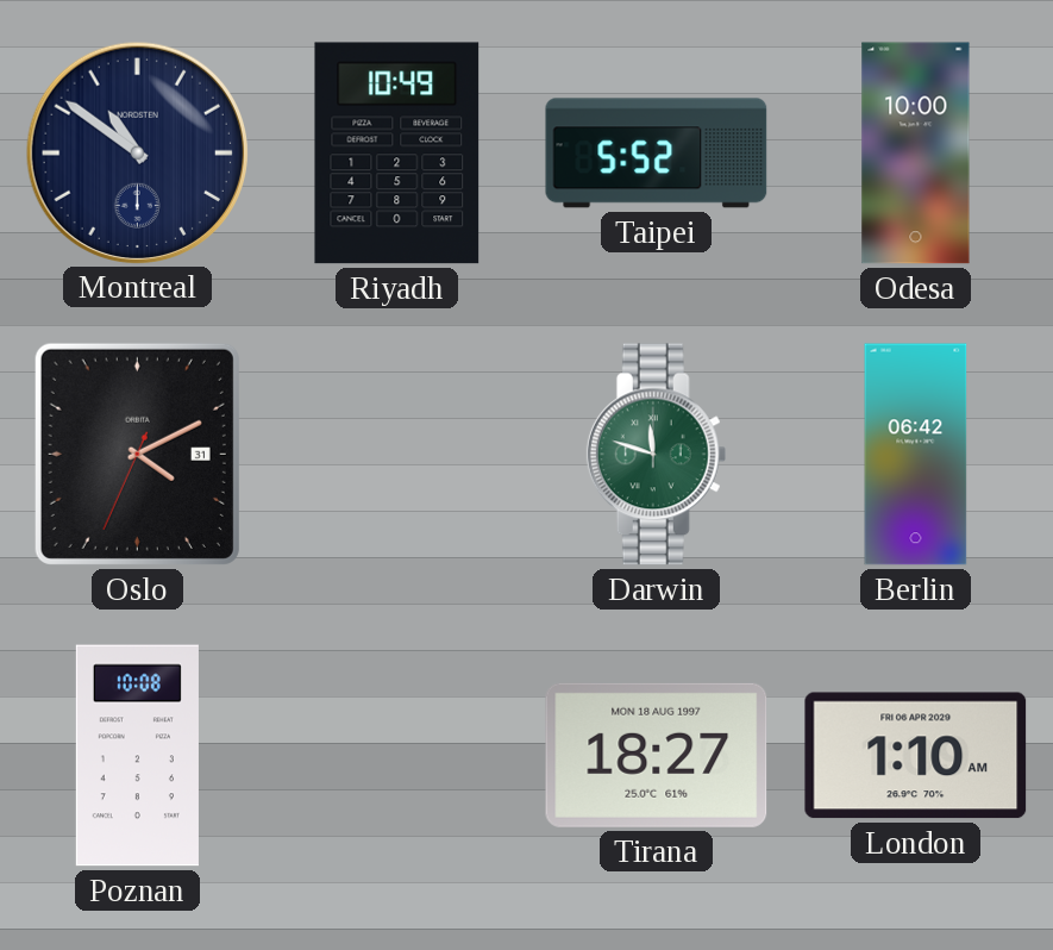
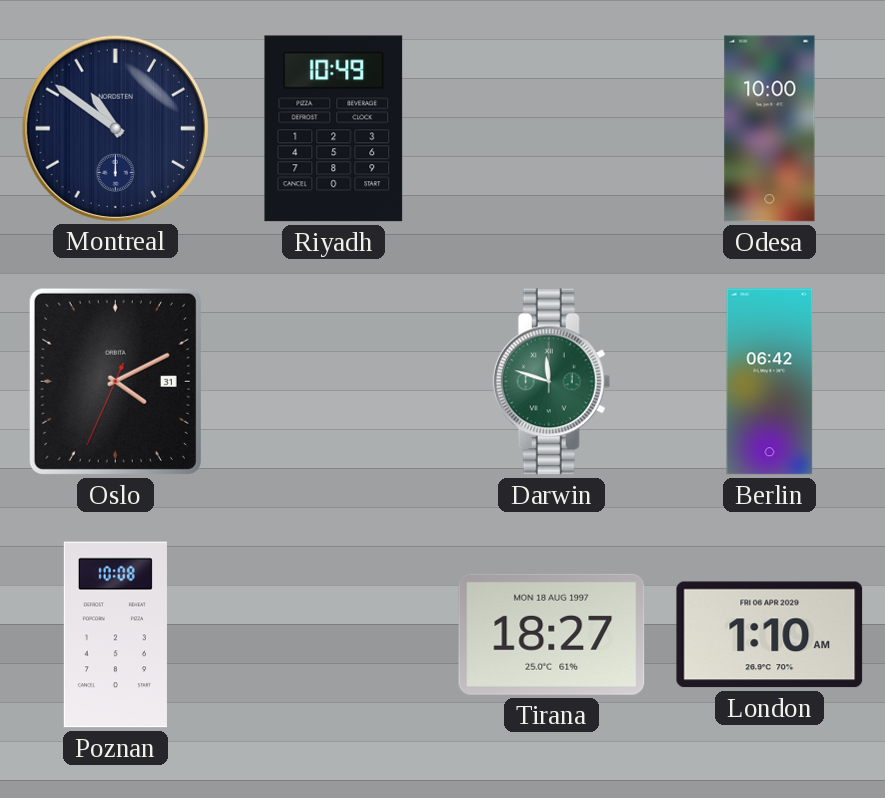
Taipei: 5:52 -> none (657, 154)
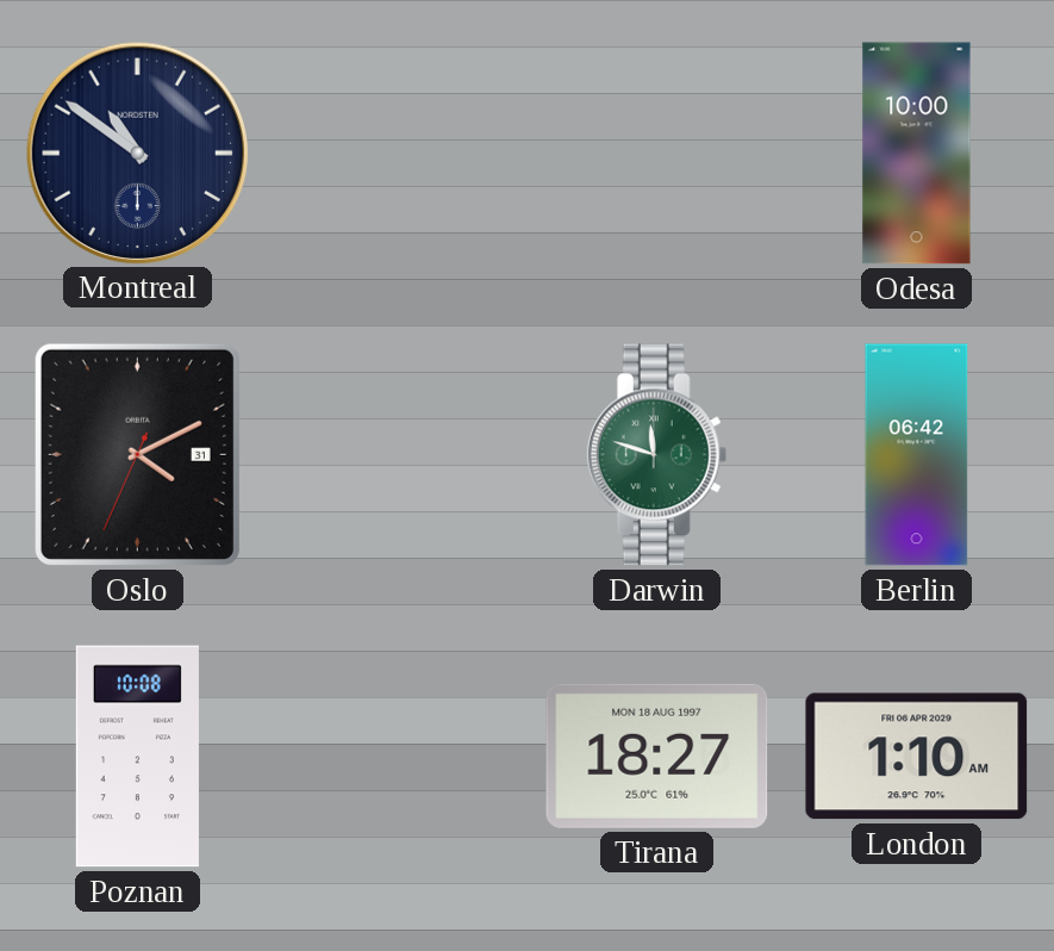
Riyadh: 10:49 -> none (334, 129)
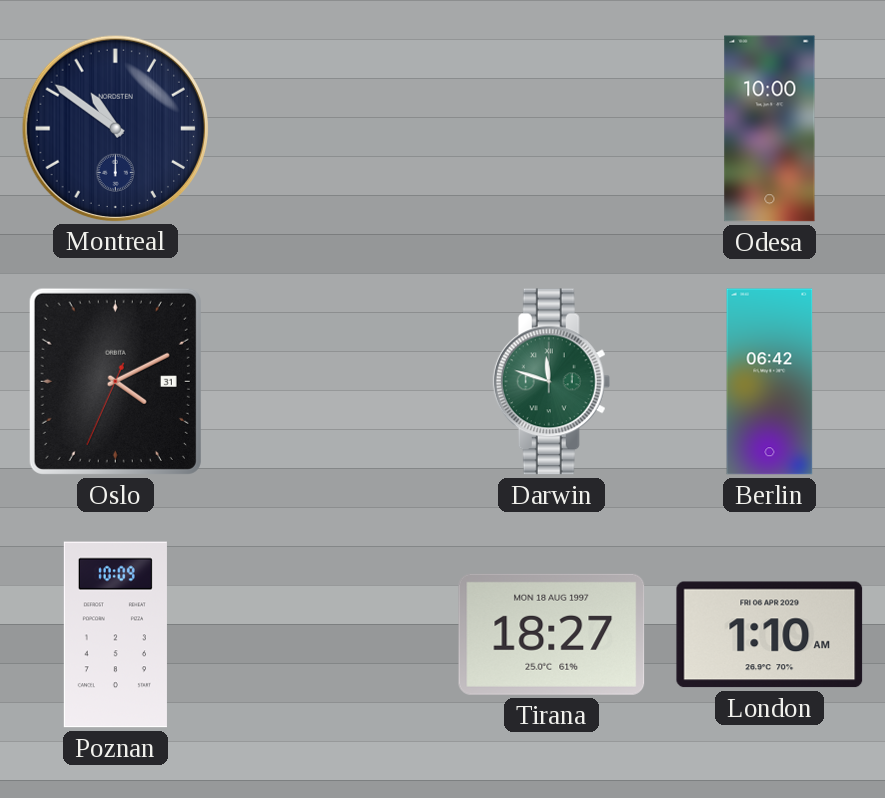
Poznan: 10:08 -> 10:09 (115, 635)
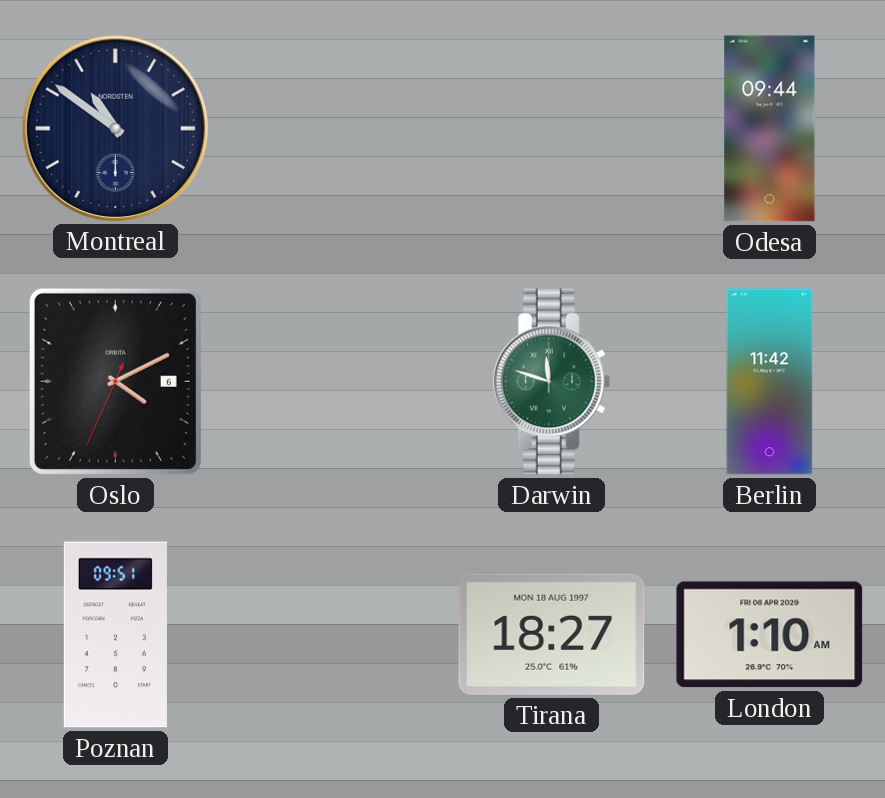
Odesa: 10:00 -> 09:44 (770, 129)
Oslo date: 31 -> 6 (115, 381)
Berlin: 06:42 -> 11:42 (770, 382)
Poznan: 10:09 -> 09:51 (115, 635)
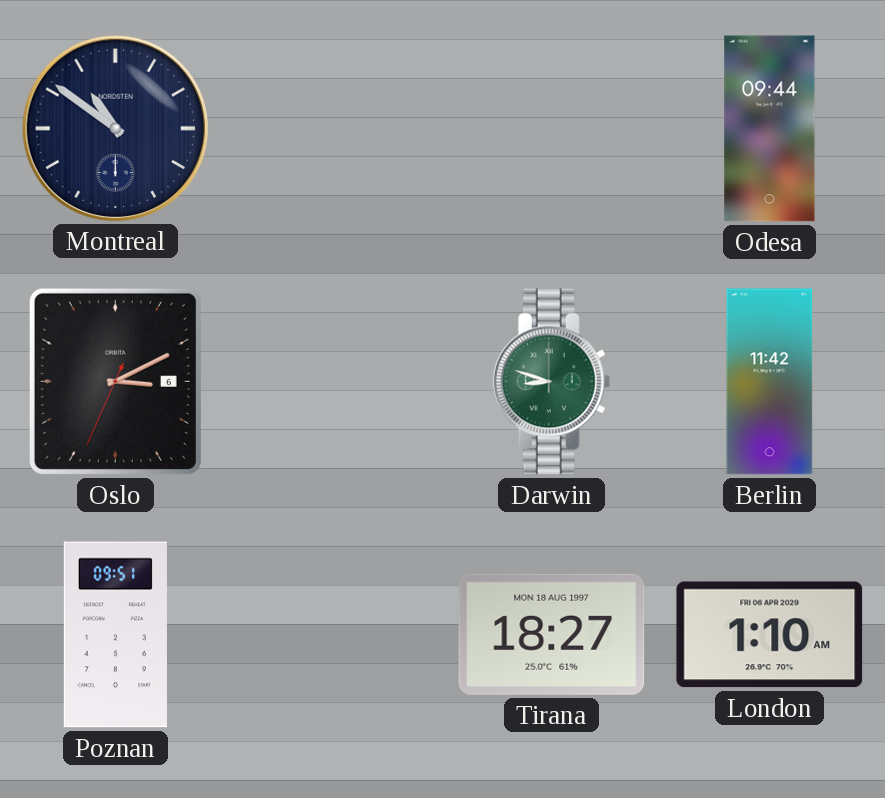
Oslo: 4:10 -> 3:10 (115, 381)
Darwin: 11:48 -> 8:48 (552, 382)
